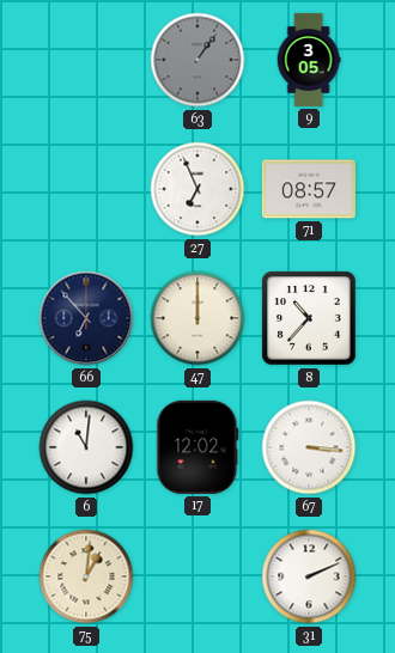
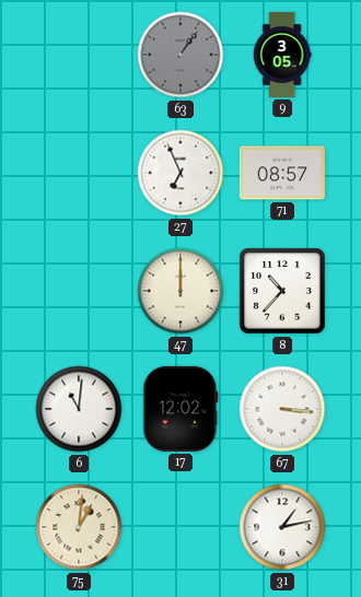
66: 6:53 -> none (86, 318)
31: 2:11 -> 1:13 (282, 527)
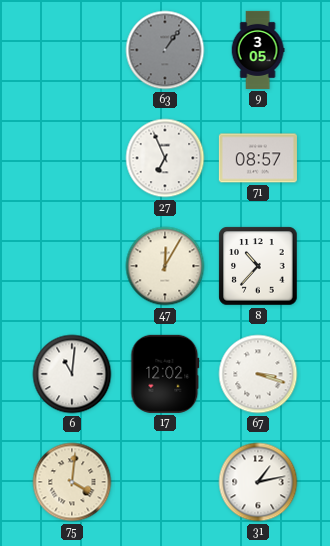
47: 12:00 -> 12:05 (165, 266)
67: 3:16 -> 3:18 (258, 374)
75: 1:01 -> 4:01 (72, 482)
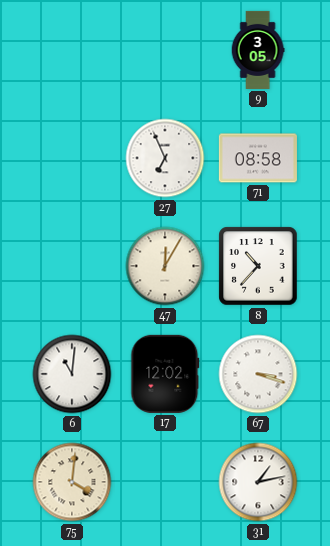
63: 1:06 -> none (165, 50)
71: 08:57 -> 08:58 (258, 158)
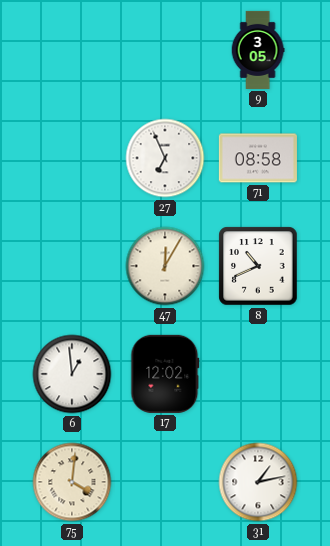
8: 10:37 -> 10:41 (258, 266)
6: 11:01 -> 12:59 (72, 374)
67: 3:18 -> none (258, 374)
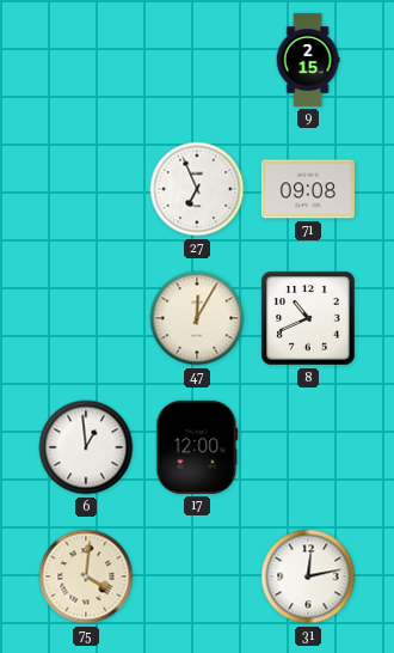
9: 3:05 -> 2:15 (308, 60)
71: 08:58 -> 09:08 (308, 189)
17: 12:02 -> 12:00 (197, 447)
31: 1:13 -> 12:13 (308, 576)
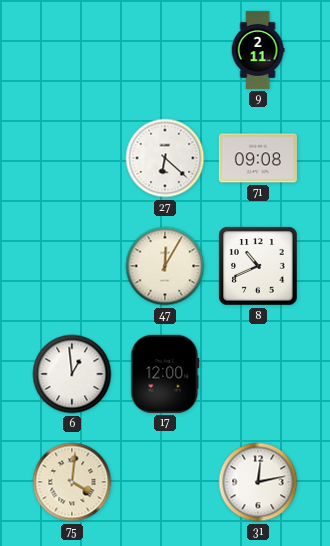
9: 2:15 -> 2:11 (258, 50)
27: 6:56 -> 6:22 (165, 158)
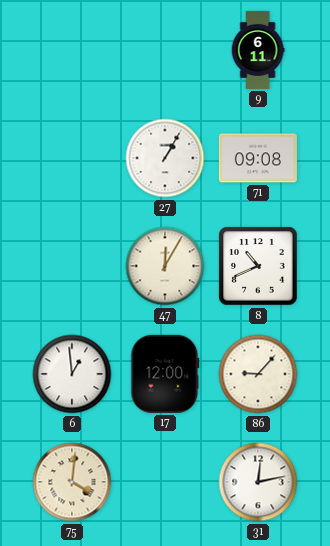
9: 2:11 -> 6:11 (258, 50)
27: 6:22 -> 1:05 (165, 158)
86: none -> 9:07 (258, 374)
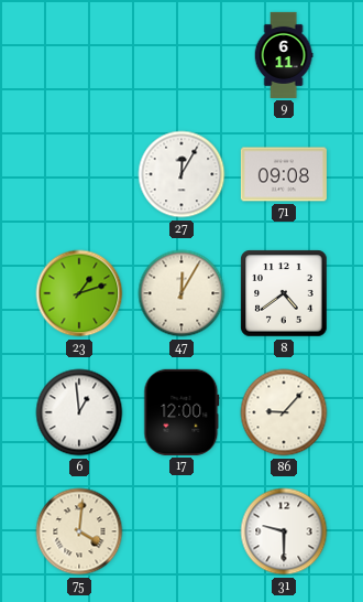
27: 1:05 -> 12:05 (182, 174)
23: none -> 1:12 (79, 293)
8: 10:41 -> 4:39 (284, 293)
31: 12:13 -> 9:30 (284, 531)
